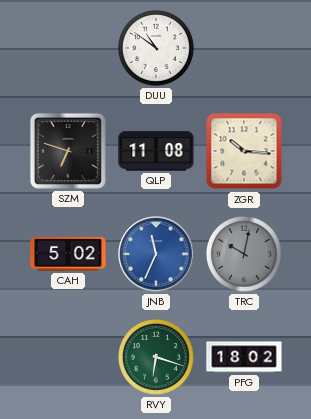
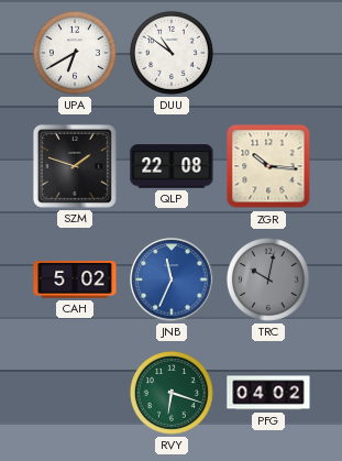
UPA: none -> 6:40 (75, 53)
SZM: 6:48 -> 1:48 (75, 166)
QLP: 11:08 -> 22:08 (172, 166)
PFG: 18:02 -> 04:02 (268, 393)
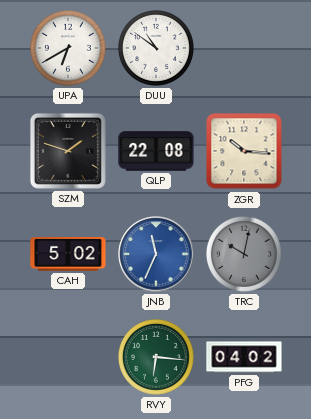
RVY: 6:18 -> 6:16 (156, 357)
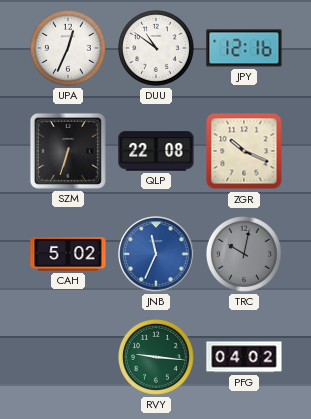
UPA: 6:40 -> 12:34 (68, 48)
JPY: none -> 12:16 (244, 48)
SZM: 1:48 -> 6:33 (68, 151)
ZGR: 10:16 -> 10:19 (244, 151)
RVY: 6:16 -> 9:16 (156, 357)
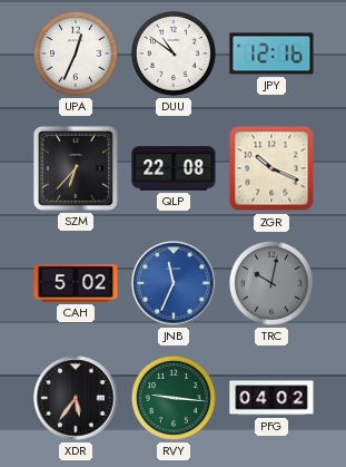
SZM: 6:33 -> 6:37 (76, 168)
XDR: none -> 5:36 (76, 398)
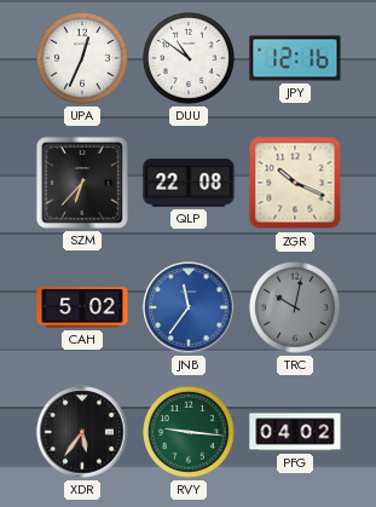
JNB: 11:34 -> 11:36 (189, 307)
